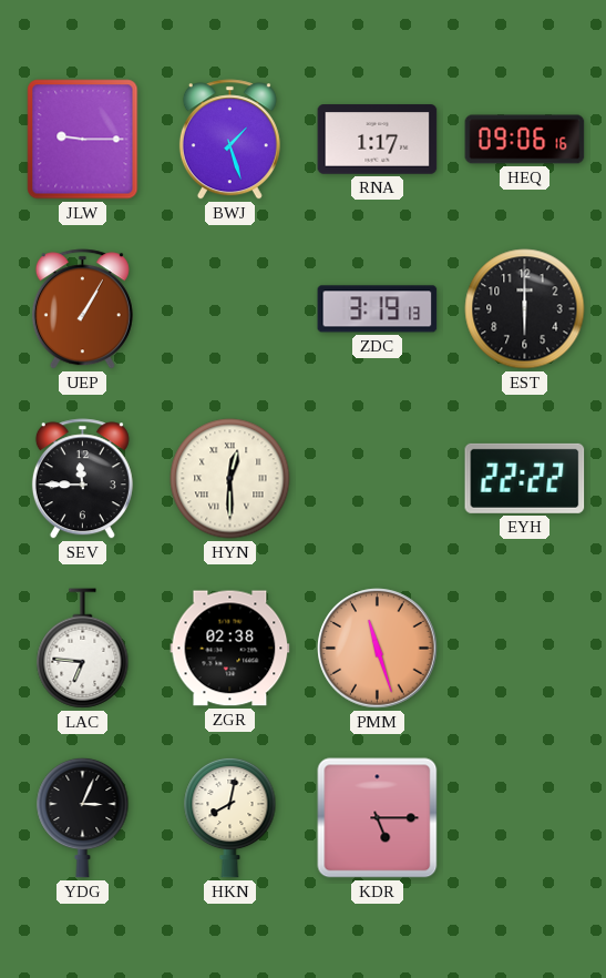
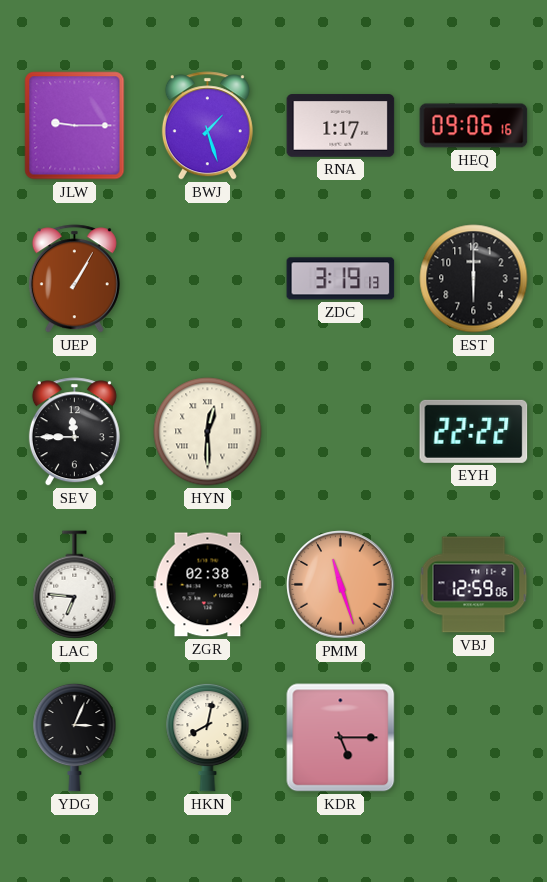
VBJ: none -> 12:59 (474, 585)
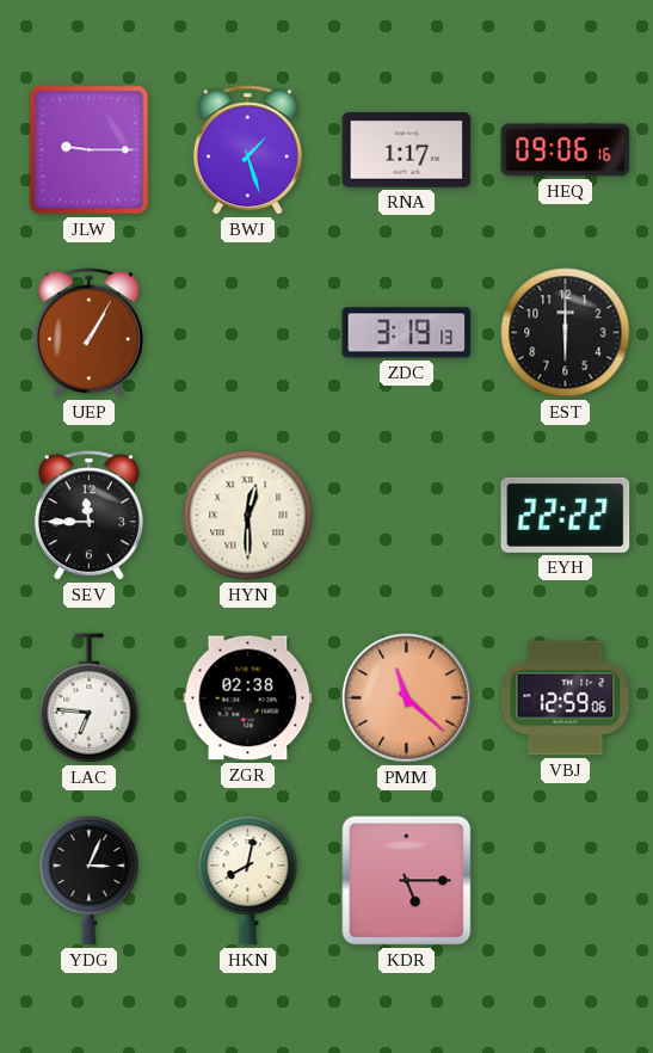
PMM: 11:27 -> 11:22 (407, 698)
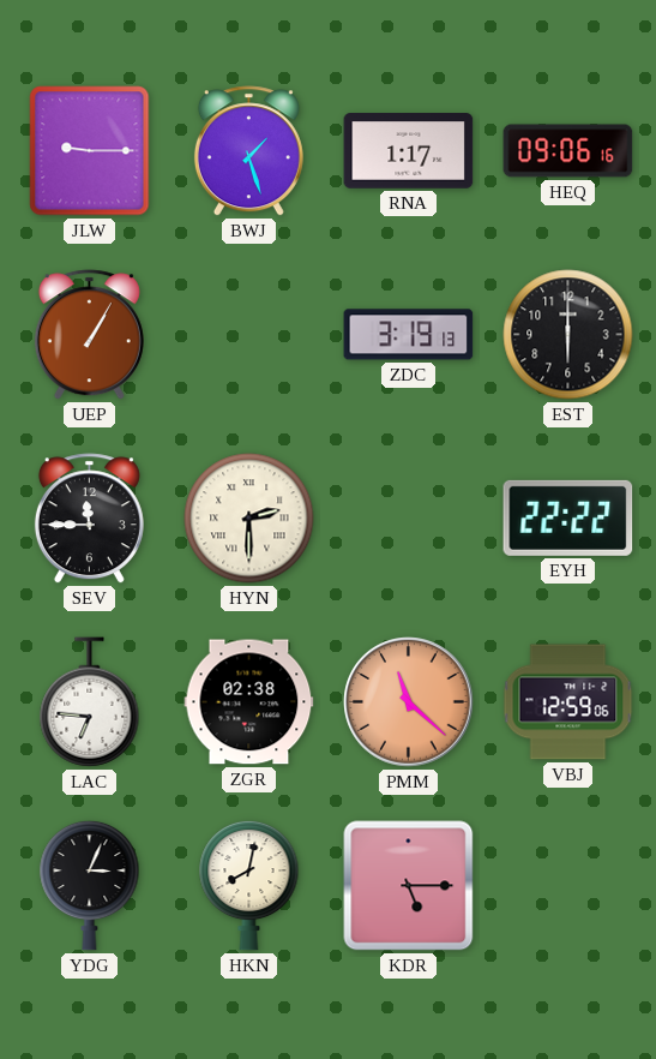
HYN: 12:30 -> 2:30 (249, 519)
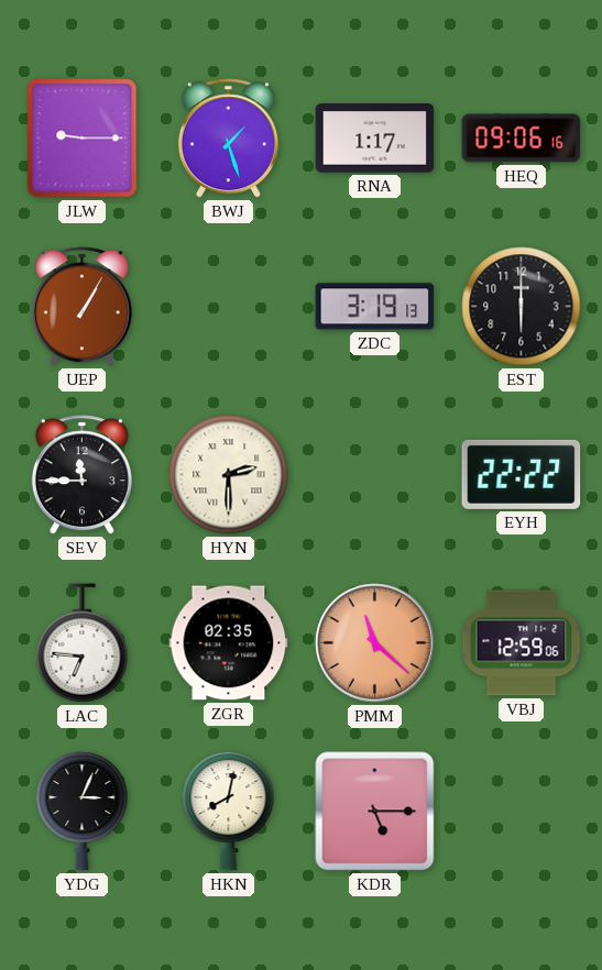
ZGR: 02:38 -> 02:35 (229, 643)
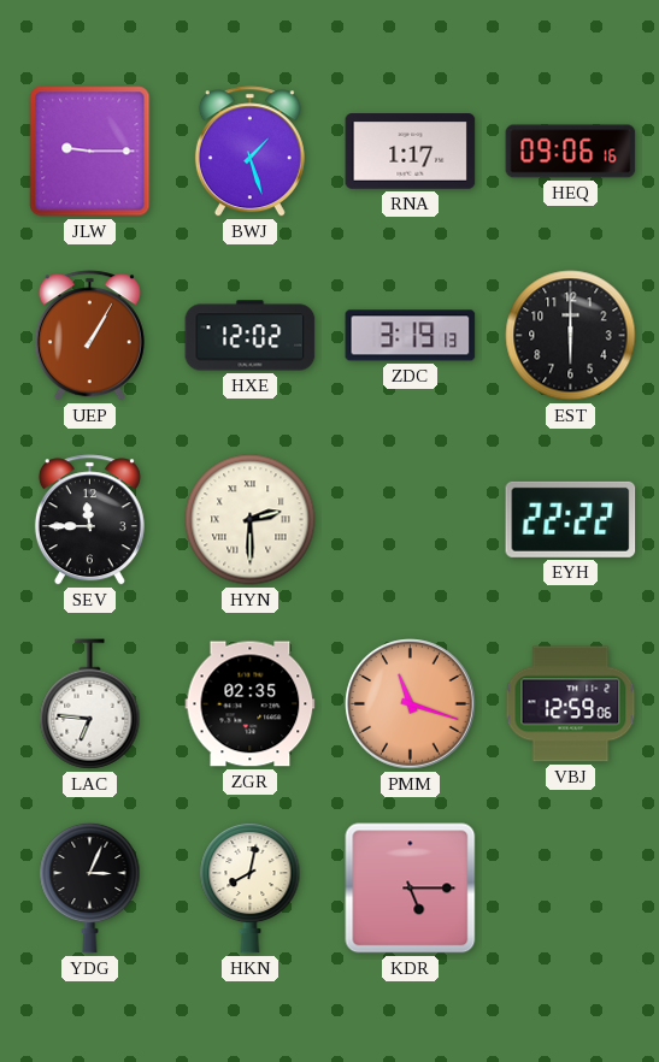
HXE: none -> 12:02 (251, 336)
PMM: 11:22 -> 11:18 (411, 704)
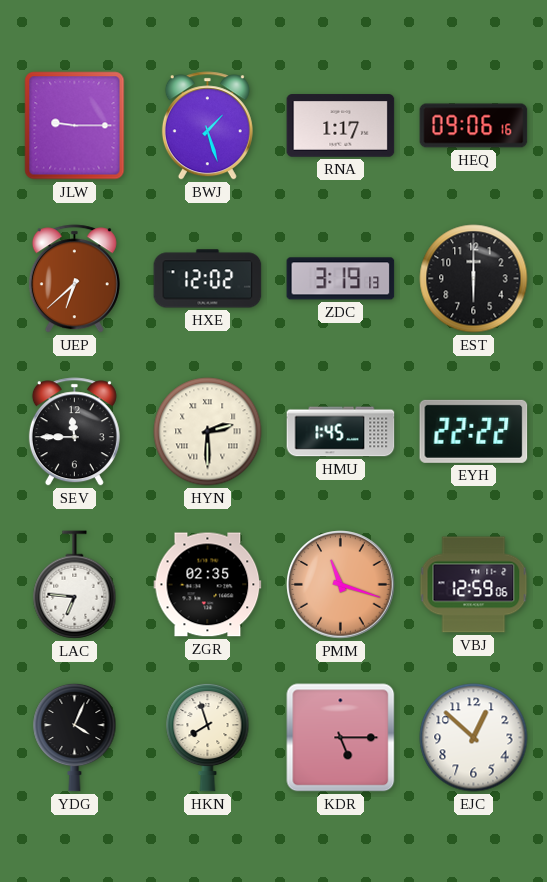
UEP: 1:05 -> 6:38 (74, 279)
HMU: none -> 1:45 (341, 432)
YDG: 3:04 -> 4:04 (75, 737)
HKN: 8:02 -> 7:57 (208, 737)
EJC: none -> 12:52 (474, 738)
